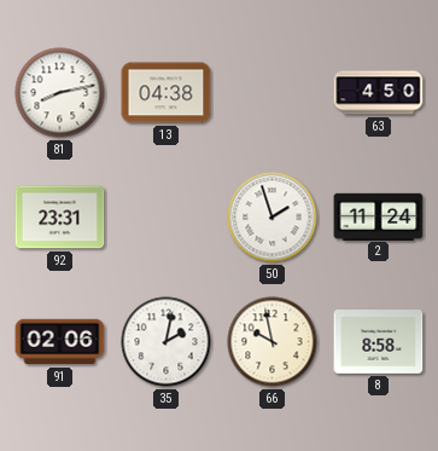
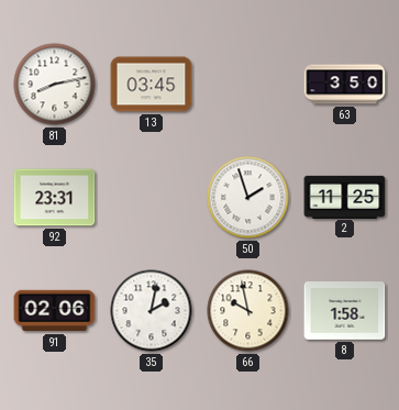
13: 04:38 -> 03:45 (152, 85)
63: 4:50 -> 3:50 (345, 85)
2: 11:24 -> 11:25 (345, 197)
8: 8:58 -> 1:58 (345, 311)
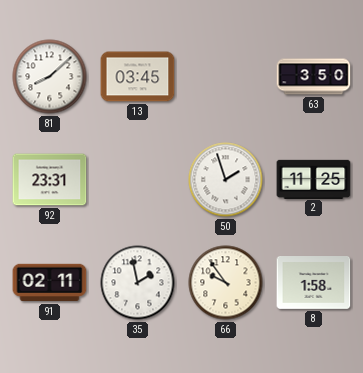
81: 8:13 -> 8:08 (50, 77)
91: 02:06 -> 02:11 (50, 283)
35: 2:02 -> 1:58 (138, 283)
66: 9:58 -> 9:54 (226, 283)
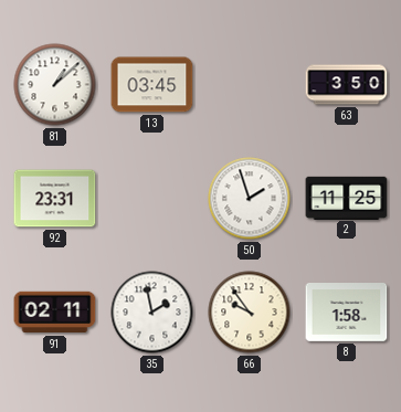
81: 8:08 -> 1:08 (55, 85)
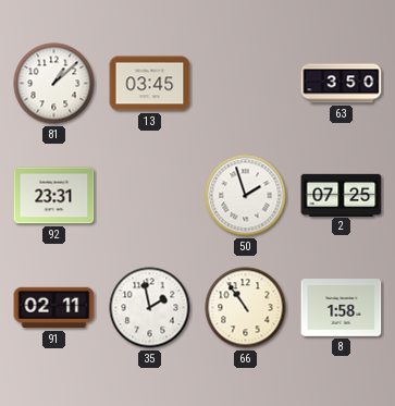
2: 11:25 -> 07:25 (342, 195)
66: 9:54 -> 10:54 (246, 308)
